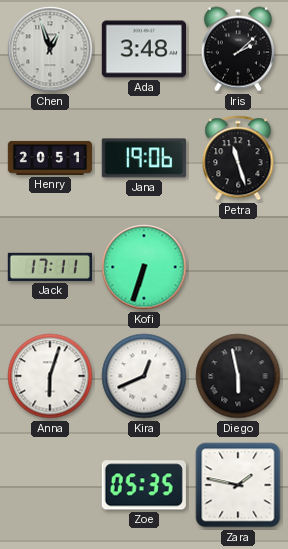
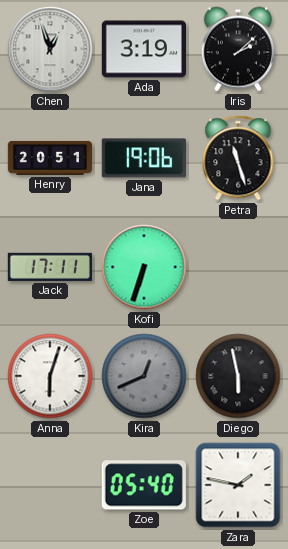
Ada: 3:48 -> 3:19 (143, 49)
Kira dial: white -> grey (144, 376)
Zoe: 05:35 -> 05:40 (144, 485)
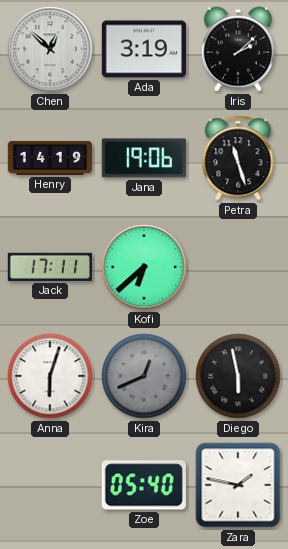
Chen: 12:57 -> 12:52 (50, 49)
Henry: 20:51 -> 14:19 (50, 158)
Kofi: 6:33 -> 6:38 (144, 267)
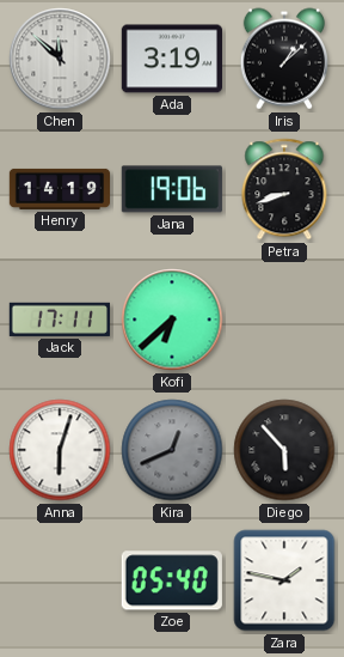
Chen: 12:52 -> 11:52 (60, 59)
Iris: 2:08 -> 1:08 (284, 59)
Petra: 11:27 -> 8:42 (284, 189)
Diego: 5:58 -> 5:53 (284, 450)
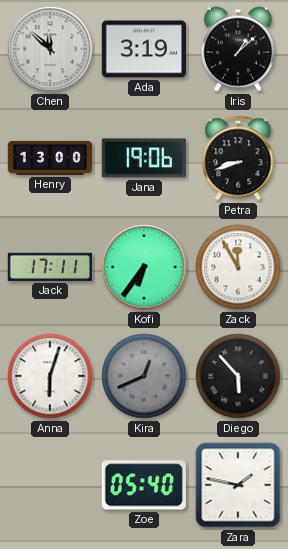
Henry: 14:19 -> 13:00 (50, 158)
Kofi: 6:38 -> 6:36 (144, 267)
Zack: none -> 11:55 (238, 267)
